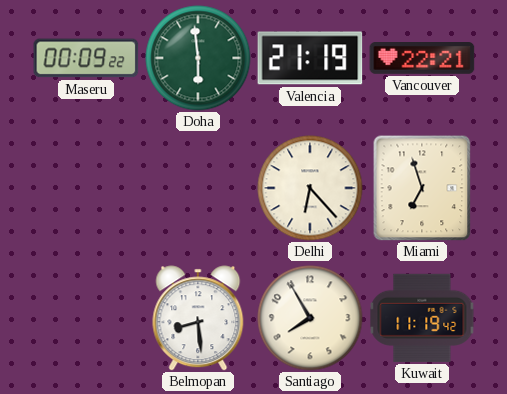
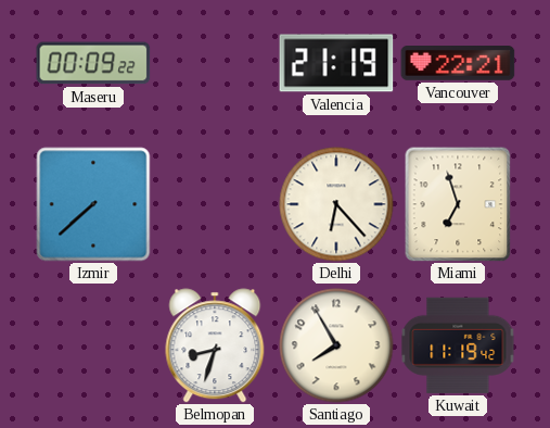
Doha: 5:59 -> none (198, 58)
Izmir: none -> 7:38 (93, 204)
Belmopan: 8:29 -> 8:33 (215, 345)
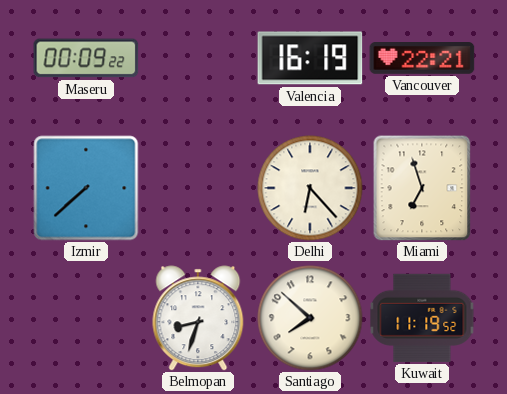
Valencia: 21:19 -> 16:19 (310, 58)
Santiago: 7:55 -> 7:52 (310, 318)
Kuwait: 11:19:42 -> 11:19:52 (422, 318)
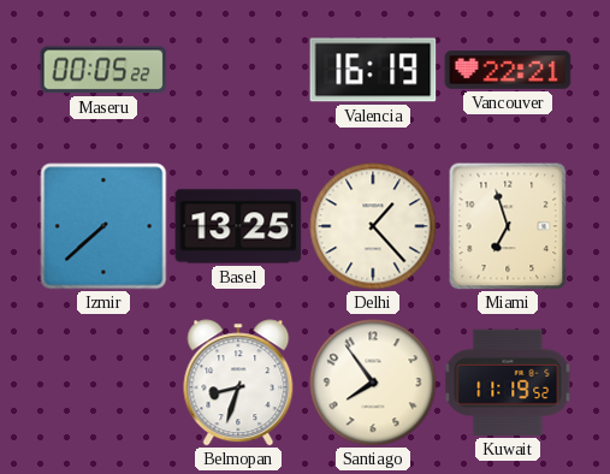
Maseru: 00:09 -> 00:05 (103, 70)
Basel: none -> 13:25 (238, 226)
Delhi: 6:23 -> 1:23 (373, 226)
Santiago: 7:52 -> 7:54 (373, 383)
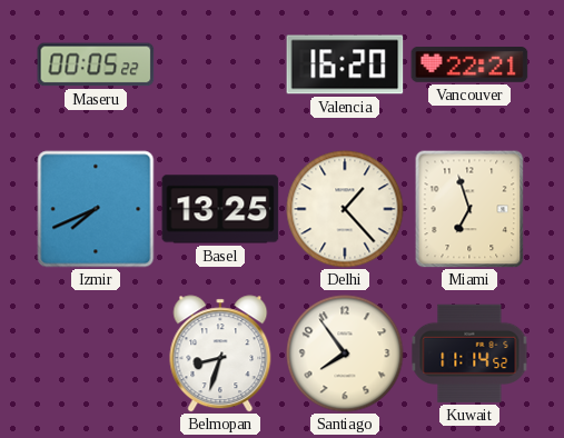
Valencia: 16:19 -> 16:20 (345, 64)
Izmir: 7:38 -> 7:41 (96, 209)
Kuwait: 11:19 -> 11:14 (469, 354)
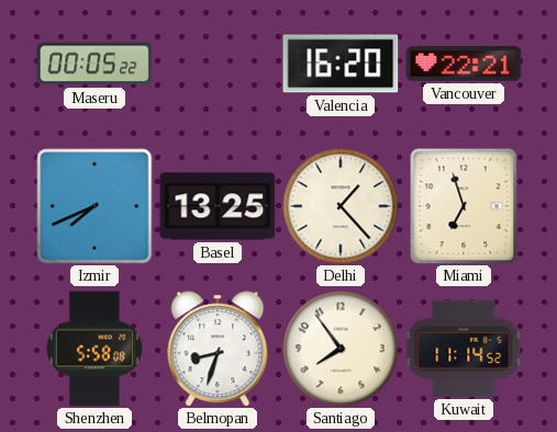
Shenzhen: none -> 5:58 (94, 349)
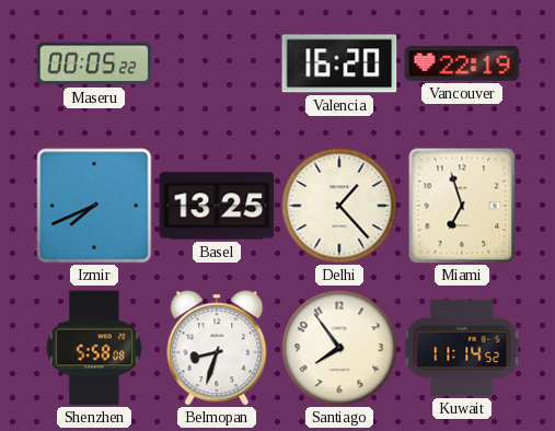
Vancouver: 22:21 -> 22:19 (462, 65)
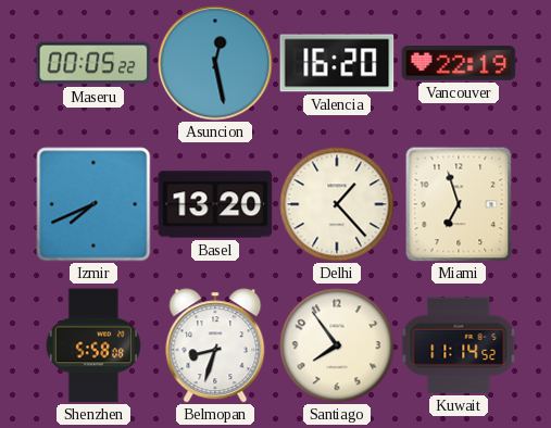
Asuncion: none -> 12:28 (215, 63)
Basel: 13:25 -> 13:20 (215, 204)
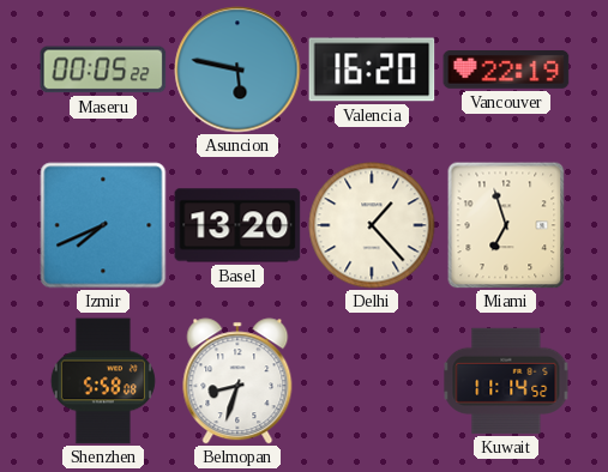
Asuncion: 12:28 -> 5:47 (237, 69)
Santiago: 7:54 -> none (337, 345)
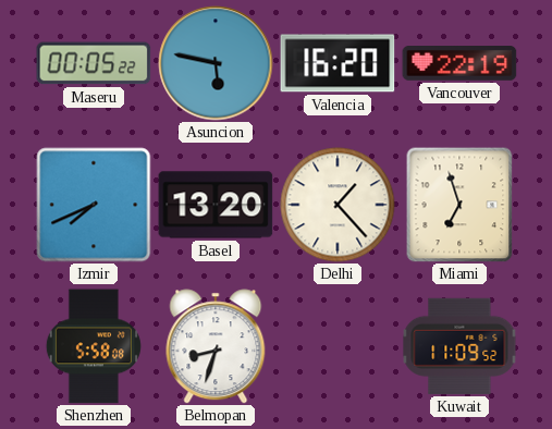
Kuwait: 11:14 -> 11:09 (459, 346)
